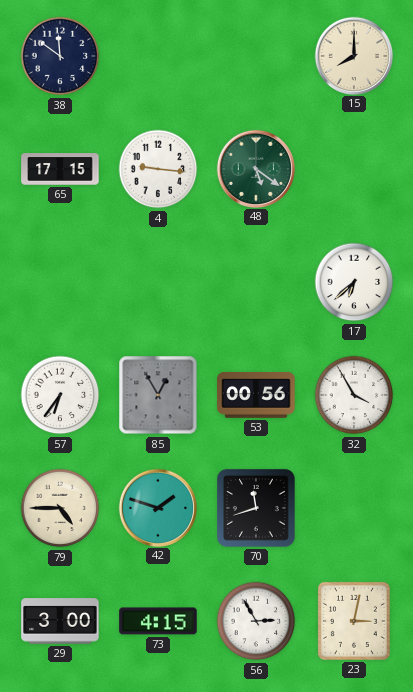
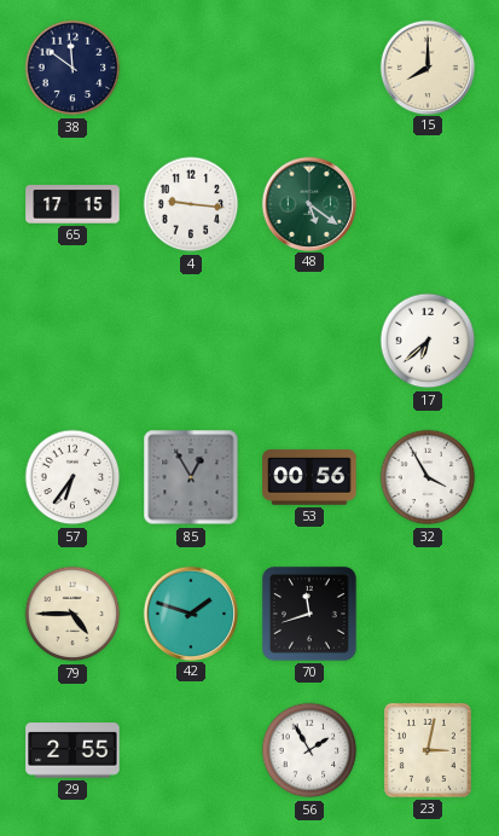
29: 3:00 -> 2:55 (72, 750)
73: 4:15 -> none (158, 621)
56: 2:55 -> 1:55 (309, 750)
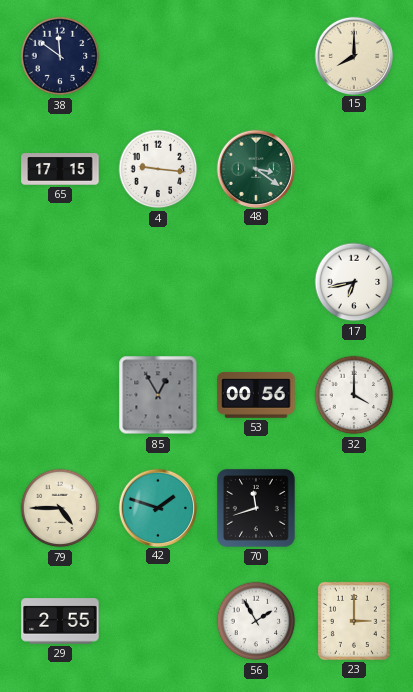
48: 5:21 -> 3:21 (255, 168)
17: 6:38 -> 6:43 (354, 282)
57: 6:36 -> none (72, 477)
32: 3:55 -> 4:00 (354, 395)
23: 3:02 -> 3:00 (354, 621)
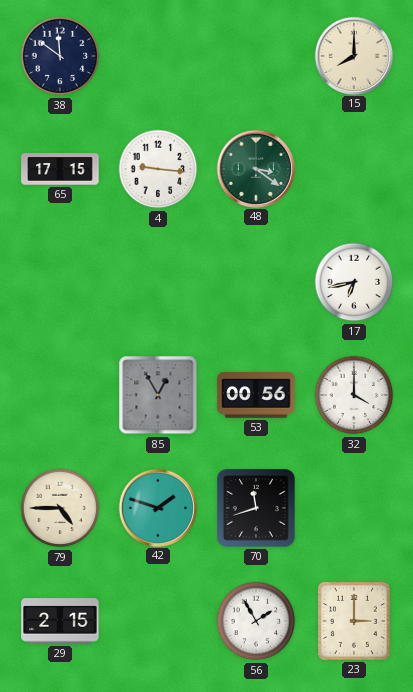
29: 2:55 -> 2:15 (60, 621)
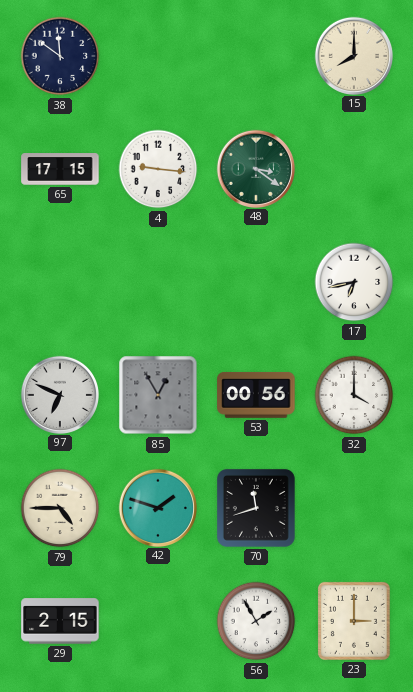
97: none -> 6:49 (59, 394)
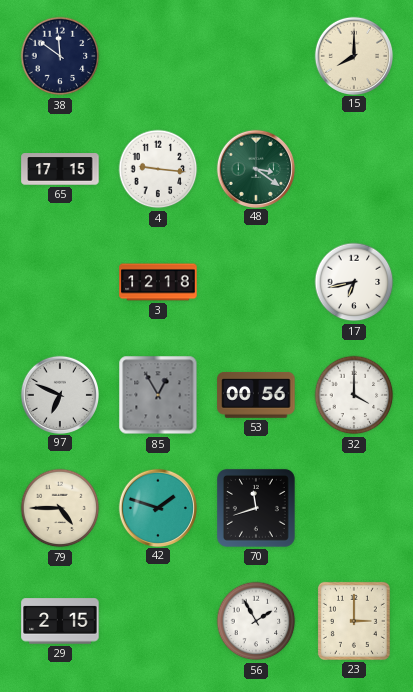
3: none -> 12:18 (158, 282)
